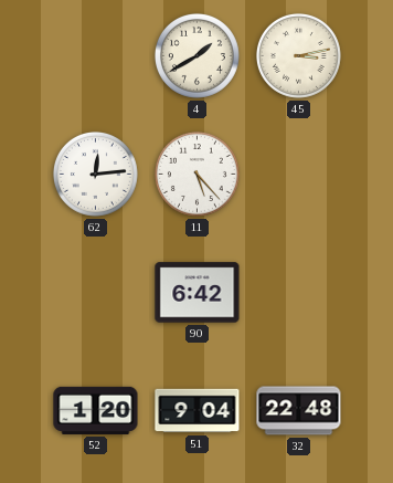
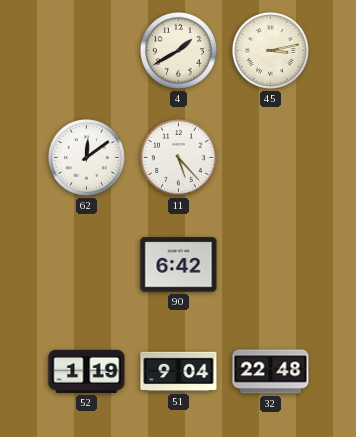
62: 12:14 -> 12:09 (86, 157)
52: 1:20 -> 1:19 (87, 371)
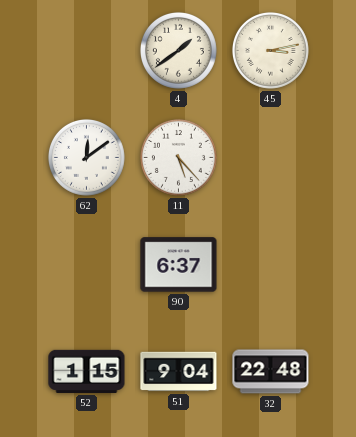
4: 1:40 -> 1:39 (178, 50)
90: 6:42 -> 6:37 (179, 265)
52: 1:19 -> 1:15 (87, 371)
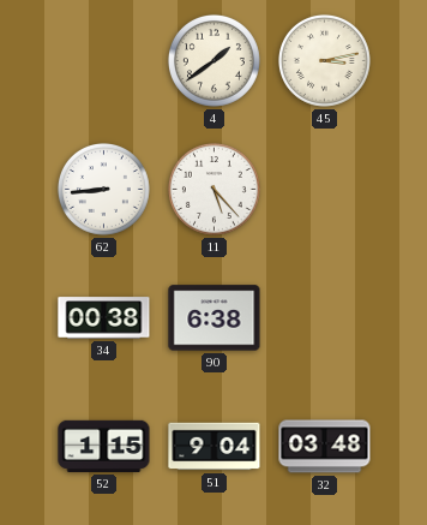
62: 12:09 -> 8:44 (103, 189)
34: none -> 00:38 (104, 318)
90: 6:37 -> 6:38 (215, 318)
32: 22:48 -> 03:48 (325, 447)
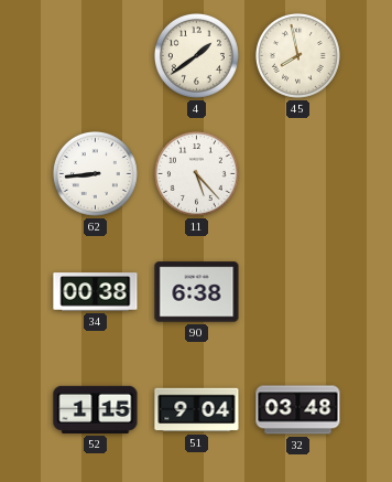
45: 3:13 -> 7:58 (297, 55)
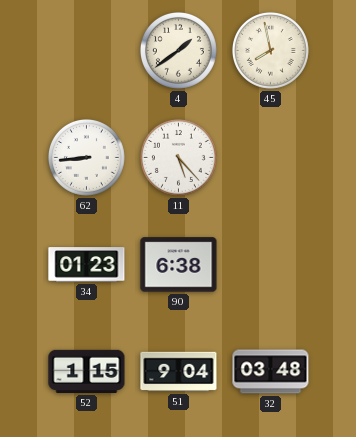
34: 00:38 -> 01:23 (87, 265)
